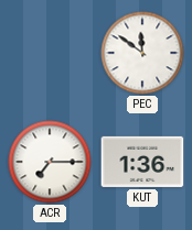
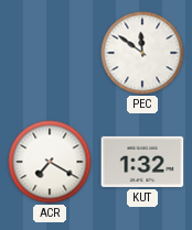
ACR: 7:15 -> 7:20 (50, 162)
KUT: 1:36 -> 1:32 (142, 162)
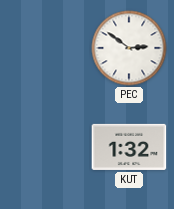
PEC: 11:51 -> 2:51 (129, 48)
ACR: 7:20 -> none (50, 162)
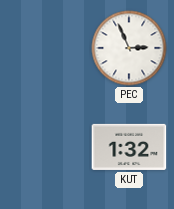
PEC: 2:51 -> 2:56 (129, 48)
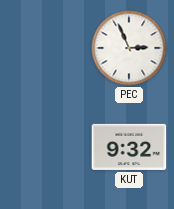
KUT: 1:32 -> 9:32 (129, 147)
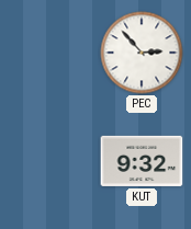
PEC: 2:56 -> 2:53 (142, 53)
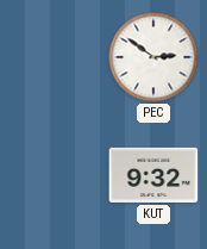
PEC: 2:53 -> 2:51 (153, 57)
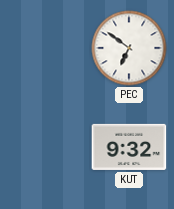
PEC: 2:51 -> 6:51 (129, 48)
